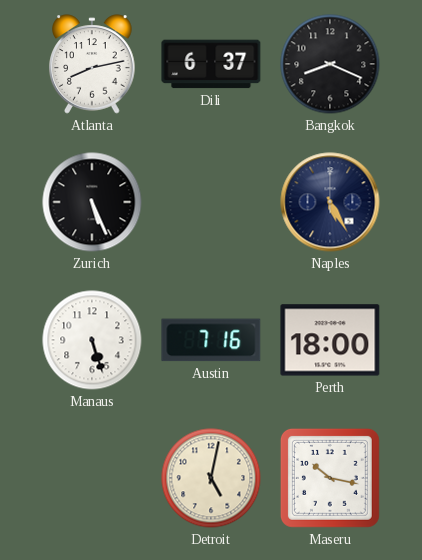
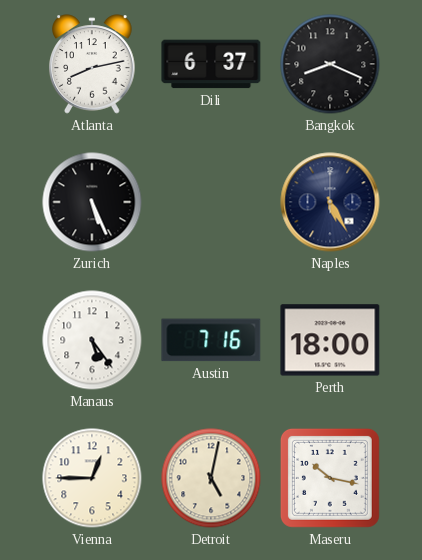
Manaus: 5:27 -> 5:24 (92, 340)
Vienna: none -> 12:45 (92, 478)
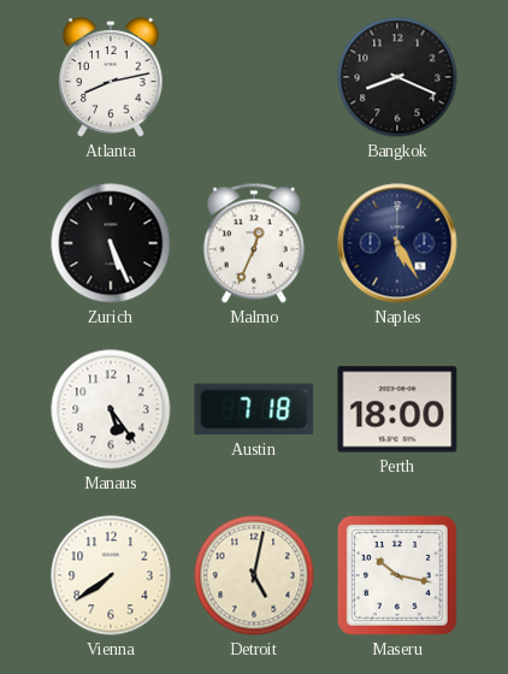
Dili: 6:37 -> none (211, 64)
Malmo: none -> 12:34 (254, 243)
Austin: 7:16 -> 7:18 (254, 409)
Vienna: 12:45 -> 7:39 (111, 575)
